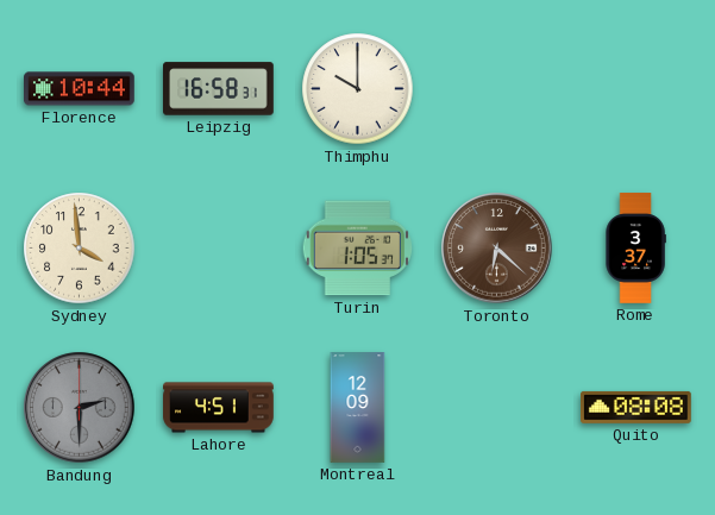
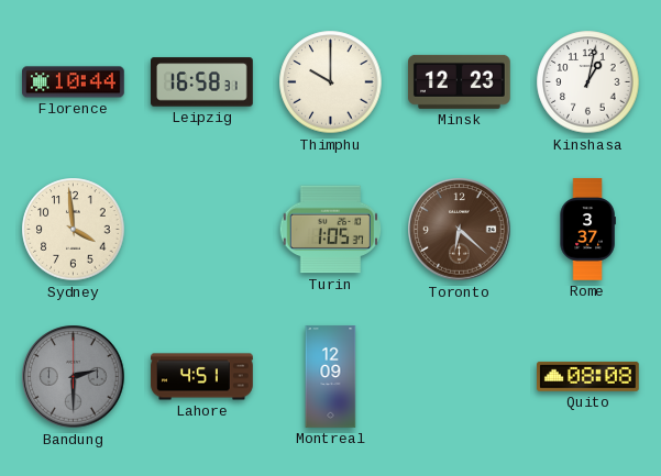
Minsk: none -> 12:23 (460, 81)
Kinshasa: none -> 1:02 (588, 82)
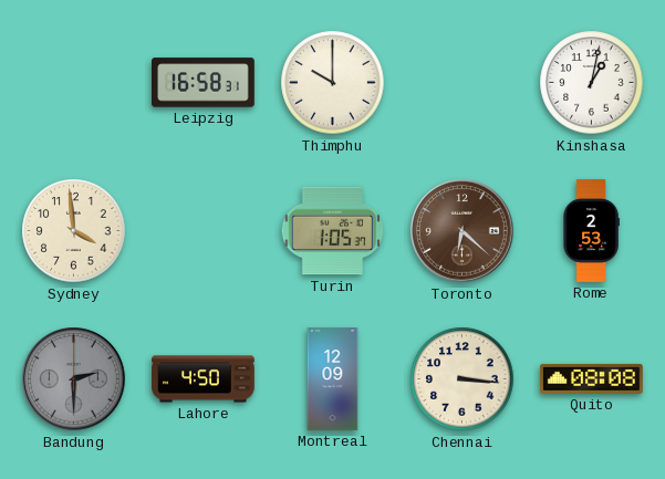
Florence: 10:44 -> none (74, 82)
Minsk: 12:23 -> none (460, 81)
Rome: 3:37 -> 2:53 (591, 231)
Lahore: 4:51 -> 4:50 (204, 379)
Chennai: none -> 3:16 (463, 379)
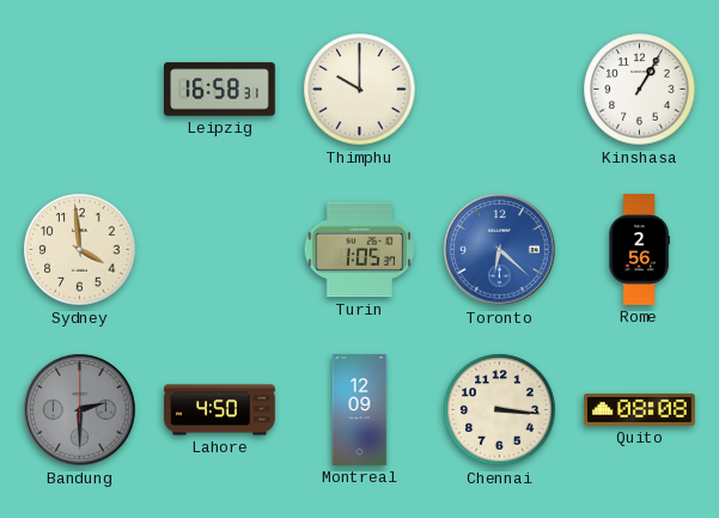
Kinshasa: 1:02 -> 1:05 (640, 90)
Toronto dial: brown -> blue (500, 250)
Rome: 2:53 -> 2:56 (639, 250)
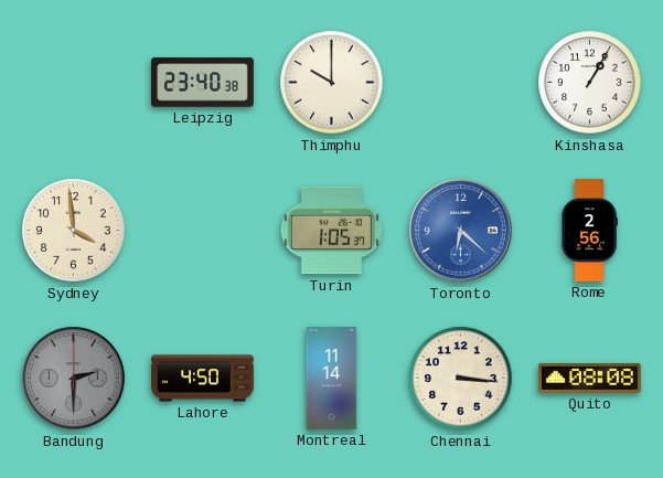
Leipzig: 16:58 -> 23:40 (203, 83)
Montreal: 12:09 -> 11:14 (332, 379)
